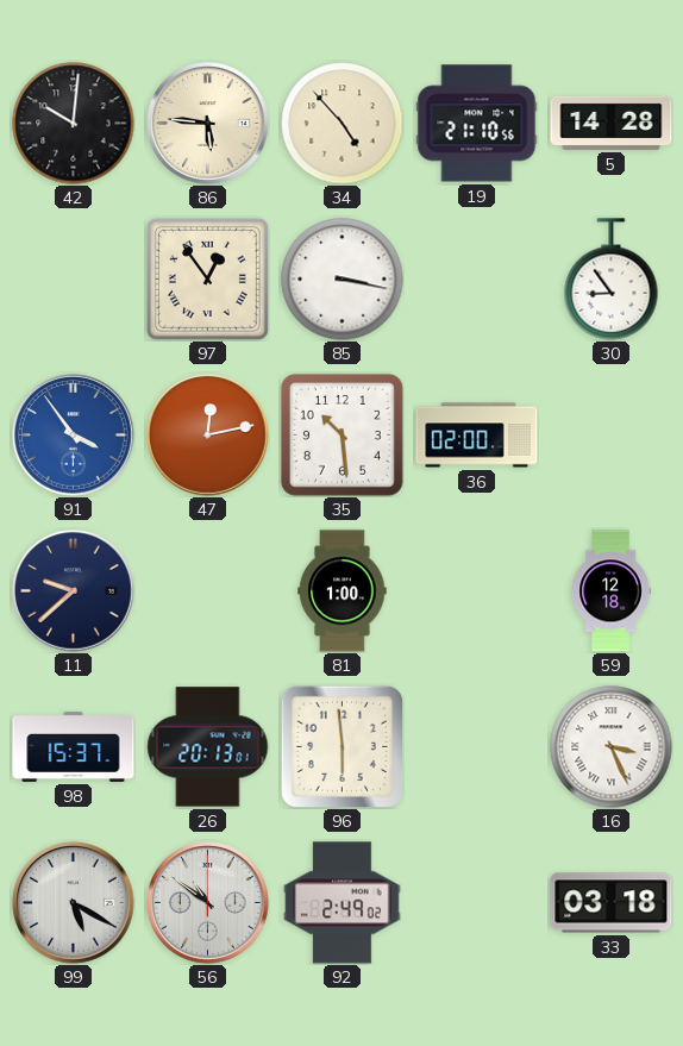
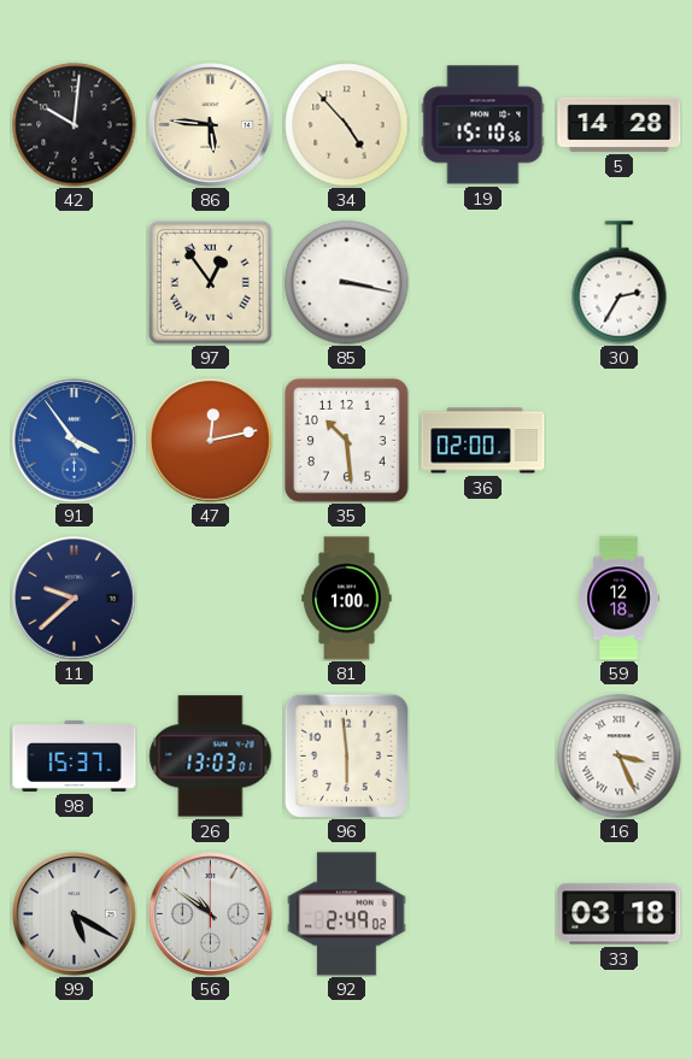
19: 21:10 -> 15:10 (483, 125)
30: 8:54 -> 2:35 (620, 283)
26: 20:13 -> 13:03 (211, 757)
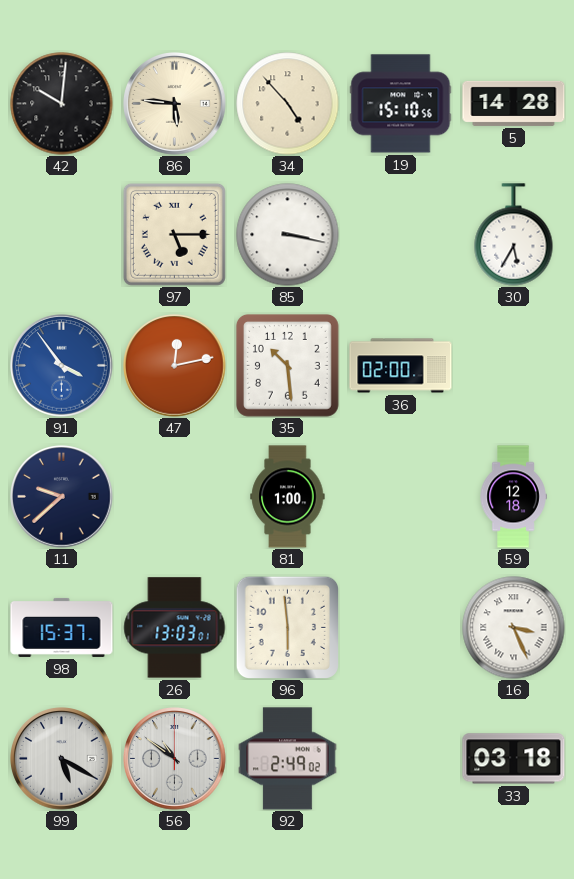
97: 12:54 -> 5:15 (174, 234)
30: 2:35 -> 5:35 (514, 235)
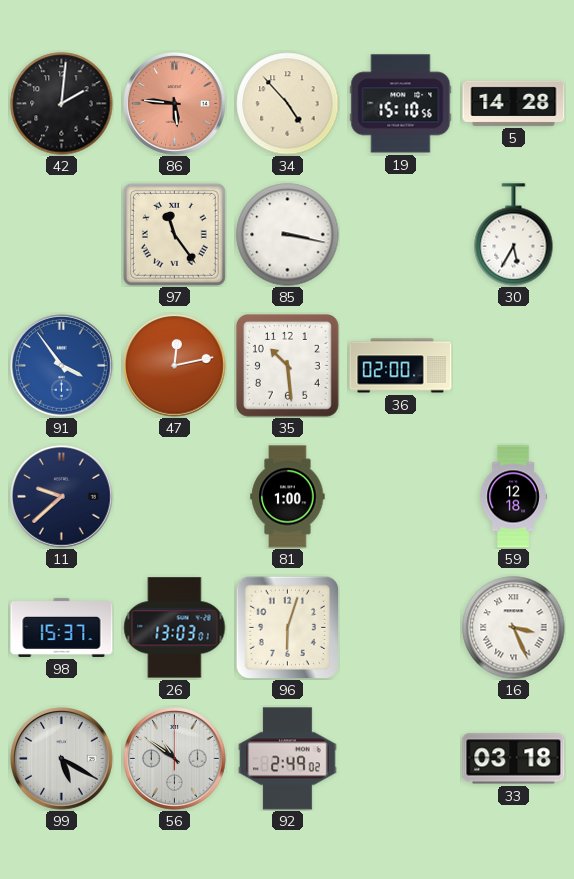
42: 10:01 -> 2:01 (62, 104)
86 dial: cream -> salmon (175, 104)
97: 5:15 -> 11:24 (174, 234)
96: 5:59 -> 6:03 (287, 627)
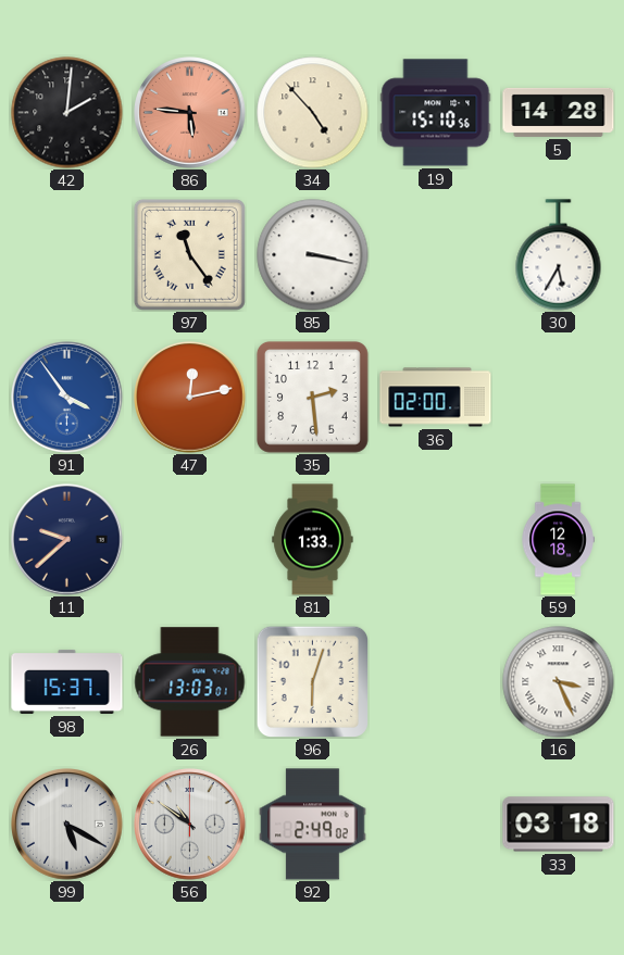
35: 10:29 -> 2:29 (312, 397)
81: 1:00 -> 1:33 (313, 540)
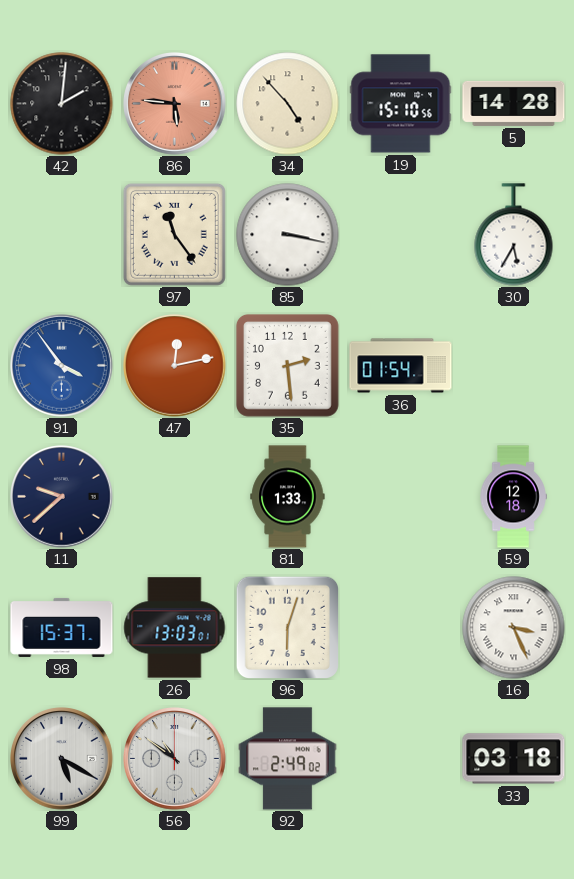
36: 02:00 -> 01:54 (401, 366)
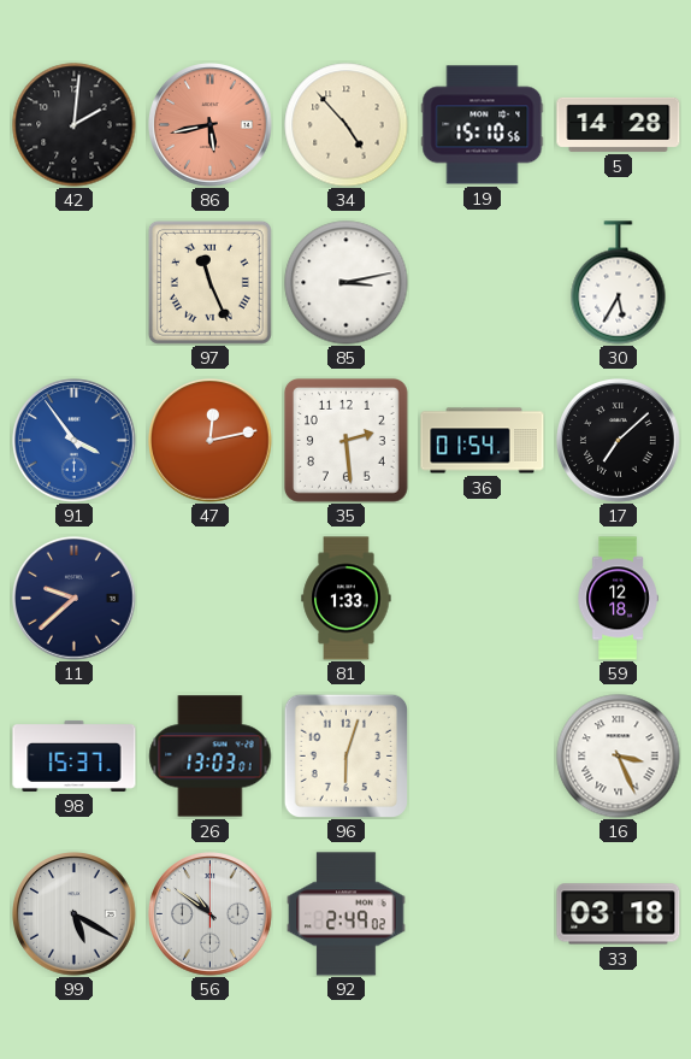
86: 5:46 -> 5:43 (211, 125)
97: 11:24 -> 11:26 (209, 282)
85: 3:17 -> 3:13 (347, 283)
17: none -> 7:08 (619, 441)
